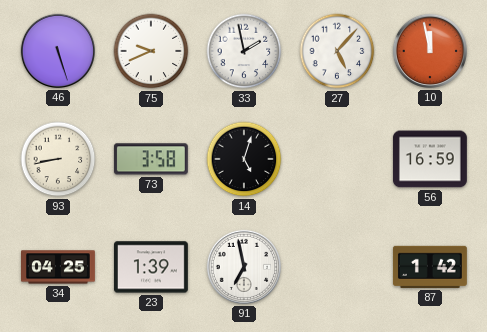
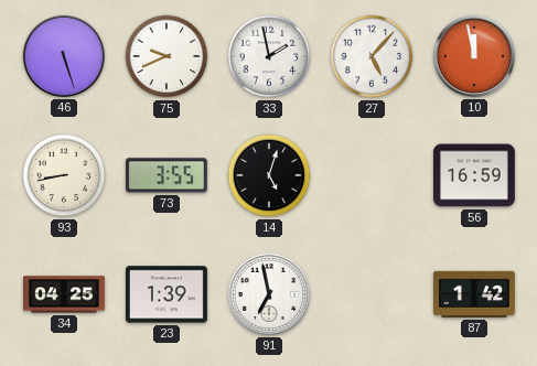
73: 3:58 -> 3:55 (167, 175)
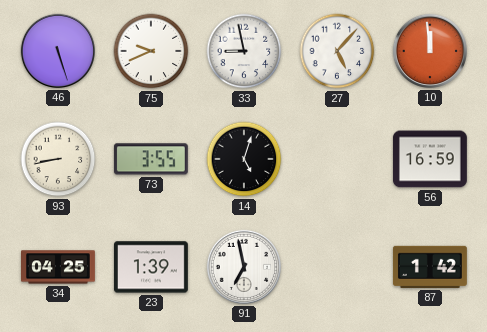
33: 1:58 -> 8:58 (244, 51)
10: 11:58 -> 11:59 (430, 51)
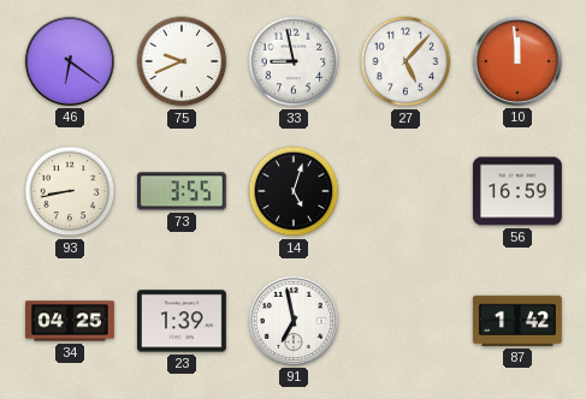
46: 5:27 -> 6:21 (70, 61)
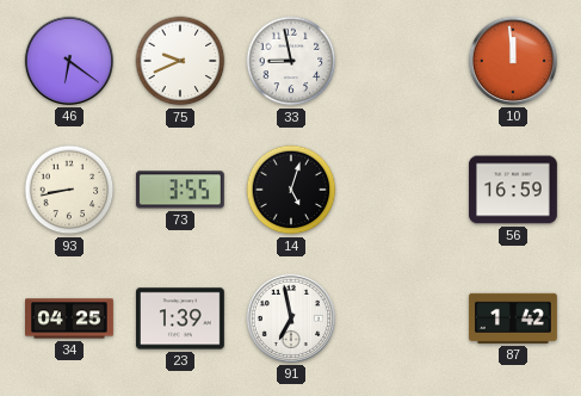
27: 5:07 -> none (406, 61)
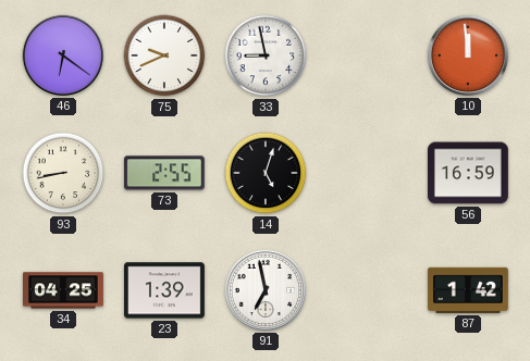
73: 3:55 -> 2:55 (164, 173)
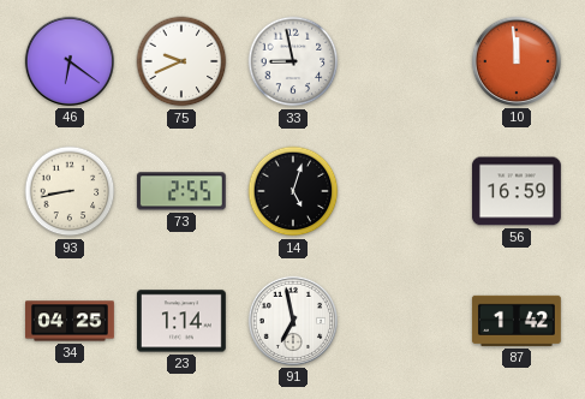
23: 1:39 -> 1:14 (181, 321)
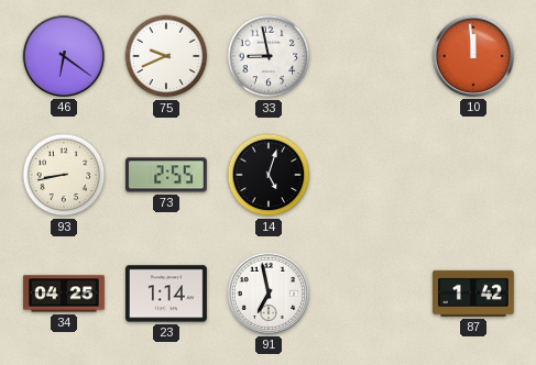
56: 16:59 -> none (517, 191)
